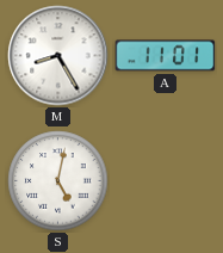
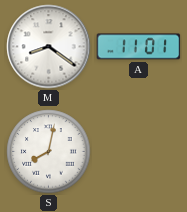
M: 8:25 -> 8:21 (49, 47)
S: 5:02 -> 8:02 (49, 152)
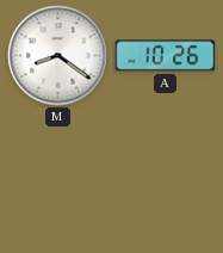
A: 11:01 -> 10:26 (166, 56)
S: 8:02 -> none (49, 152)
